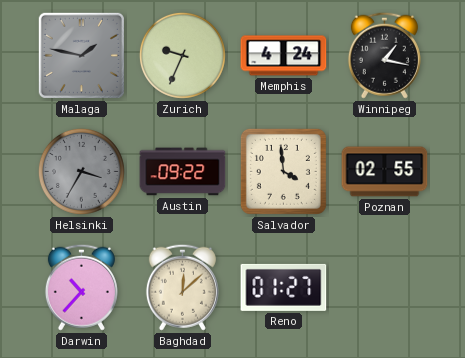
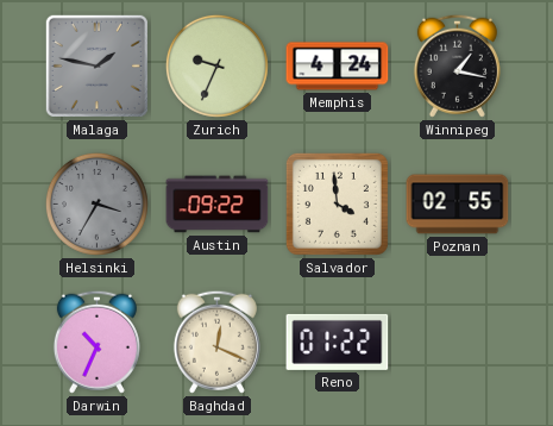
Darwin: 10:37 -> 10:34 (96, 342)
Baghdad: 12:08 -> 12:19 (216, 342)
Reno: 01:27 -> 01:22 (338, 342)
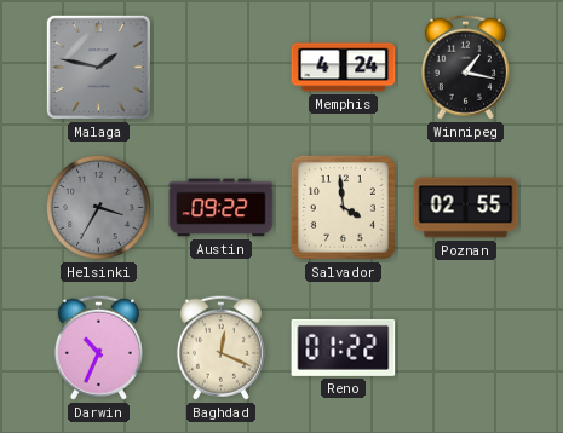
Zurich: 9:34 -> none (216, 65)
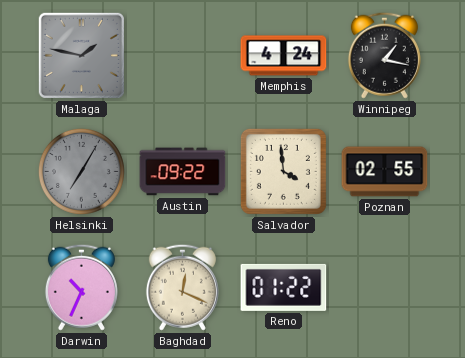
Helsinki: 3:35 -> 7:05 (81, 171)
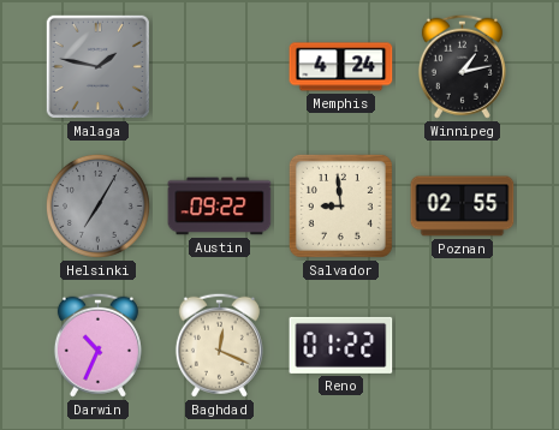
Winnipeg: 1:17 -> 1:13 (462, 66)
Salvador: 3:59 -> 8:59 (340, 205)
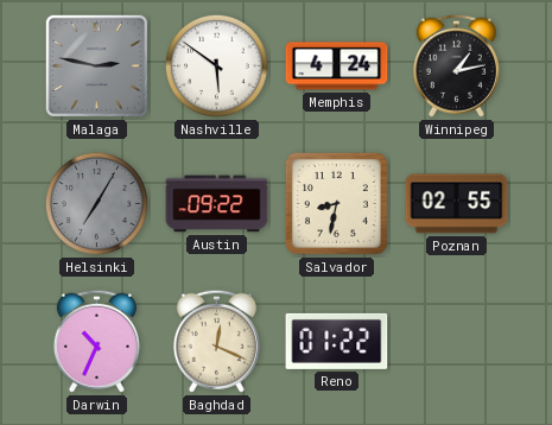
Malaga: 1:47 -> 2:47 (96, 65)
Nashville: none -> 5:51 (216, 65)
Salvador: 8:59 -> 8:32 (336, 203)
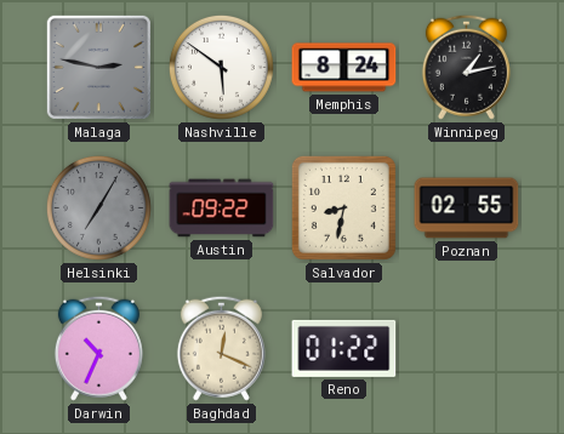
Memphis: 4:24 -> 8:24 (344, 68)
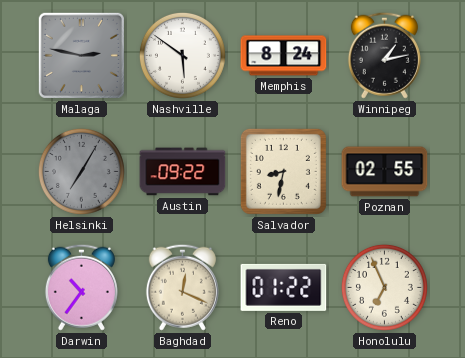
Darwin: 10:34 -> 10:36 (81, 287)
Honolulu: none -> 6:56 (384, 287)
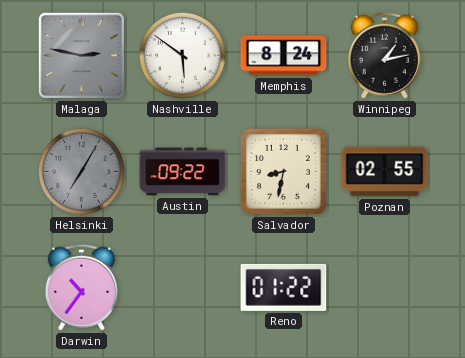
Baghdad: 12:19 -> none (182, 287)
Honolulu: 6:56 -> none (384, 287)
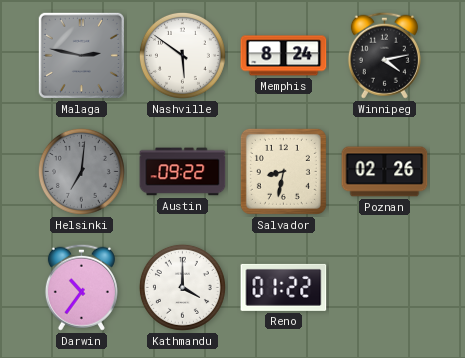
Winnipeg: 1:13 -> 4:13 (384, 55)
Helsinki: 7:05 -> 7:01 (81, 171)
Poznan: 02:55 -> 02:26 (385, 172)
Kathmandu: none -> 4:00 (182, 287)
